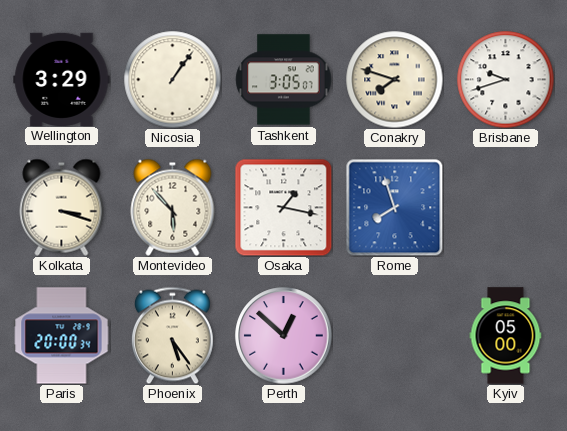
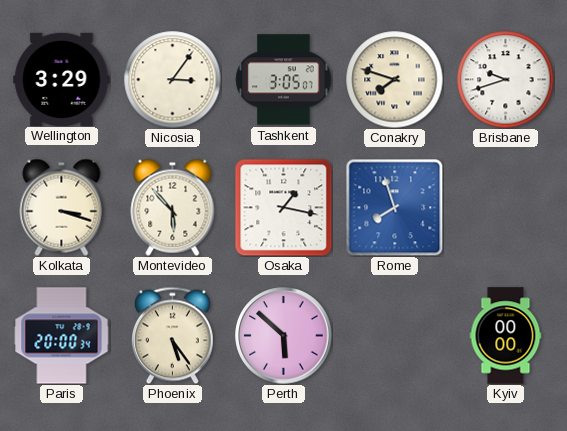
Nicosia: 1:06 -> 3:06 (172, 79)
Perth: 12:52 -> 5:52 (284, 336)
Kyiv: 05:00 -> 00:00 (506, 336)
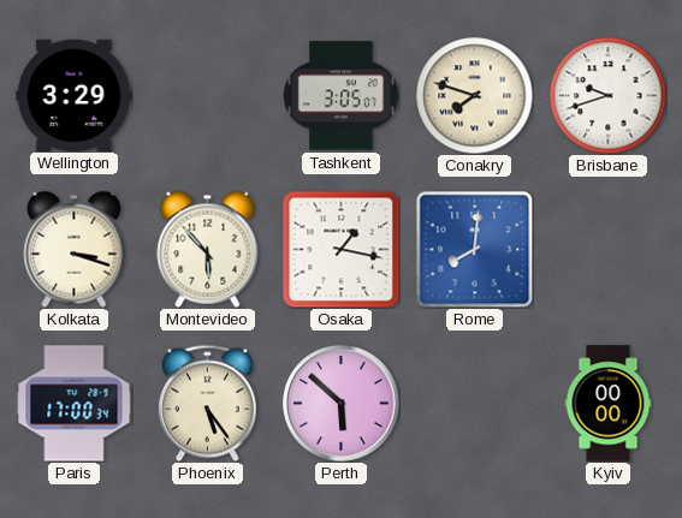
Nicosia: 3:06 -> none (172, 79)
Rome: 7:57 -> 8:01 (474, 249)
Paris: 20:00 -> 17:00 (75, 404)
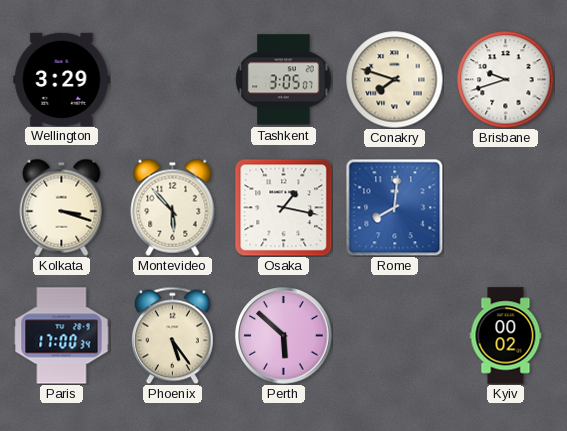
Kyiv: 00:00 -> 00:02 (506, 336)
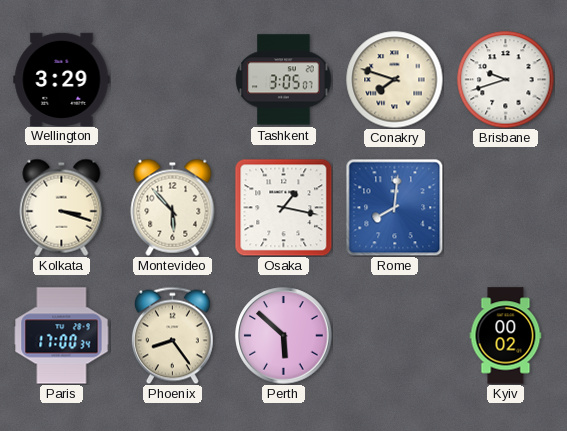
Phoenix: 5:24 -> 8:24 (172, 335)
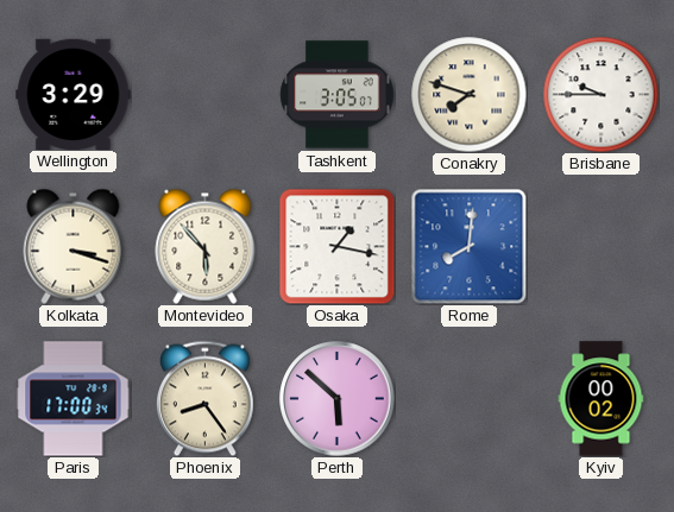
Brisbane: 9:42 -> 9:45 (600, 94)
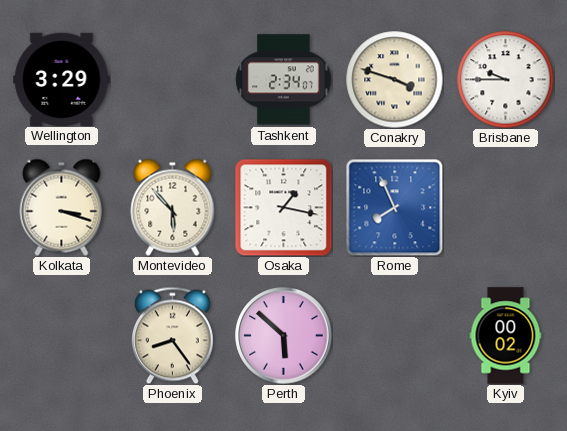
Tashkent: 3:05 -> 2:34 (284, 80)
Conakry: 7:48 -> 3:48 (394, 79)
Rome: 8:01 -> 7:56 (394, 207)
Paris: 17:00 -> none (74, 399)
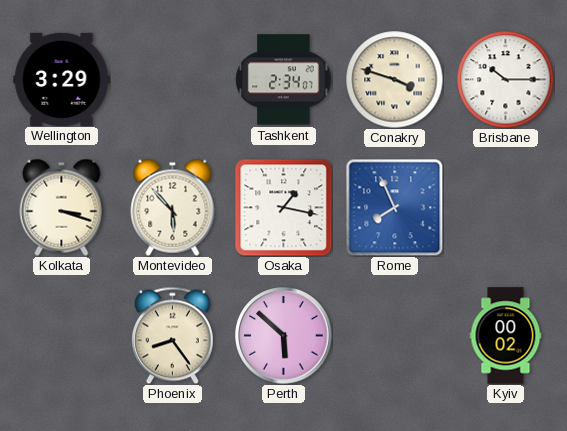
Brisbane: 9:45 -> 10:15 (505, 79)
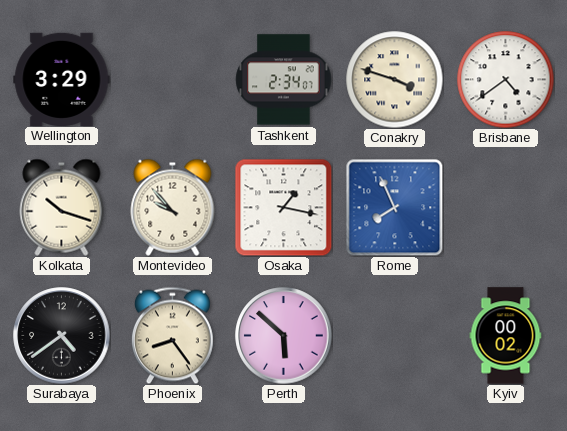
Brisbane: 10:15 -> 4:39 (505, 79)
Kolkata: 3:18 -> 10:18 (62, 207)
Montevideo: 5:53 -> 9:53 (173, 207)
Surabaya: none -> 4:39 (62, 336)
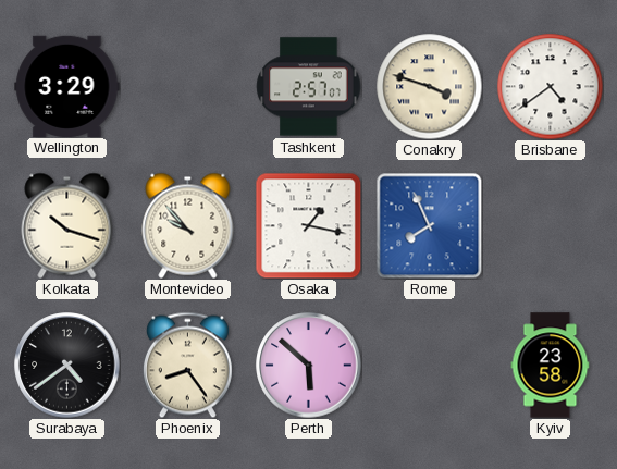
Tashkent: 2:34 -> 2:57 (309, 87)
Kyiv: 00:02 -> 23:58 (551, 366)
